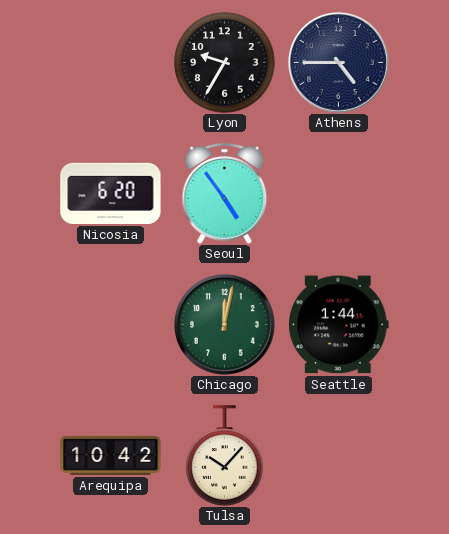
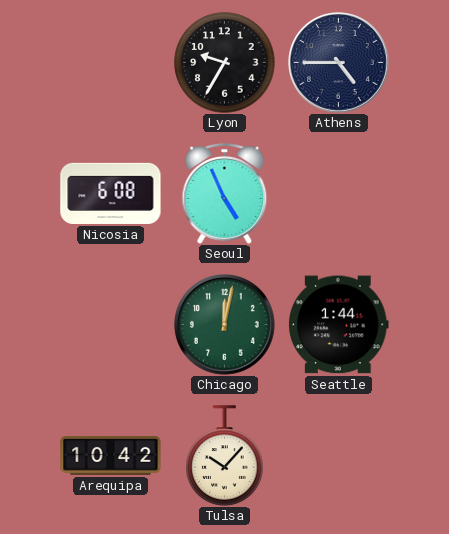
Nicosia: 6:20 -> 6:08 (111, 193)
Seoul: 4:54 -> 4:56 (225, 193)
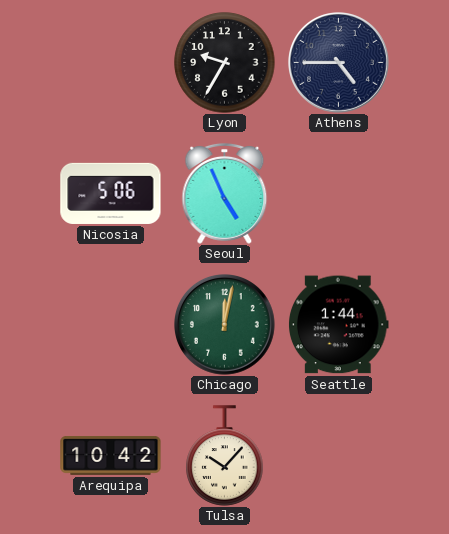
Nicosia: 6:08 -> 5:06 (111, 193)
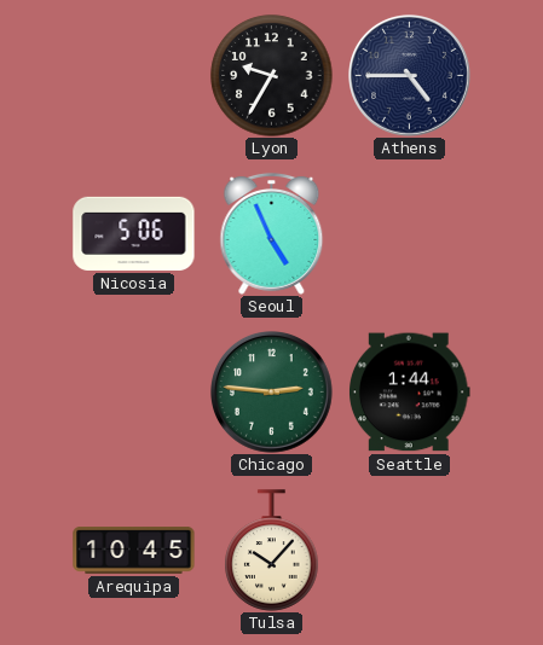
Chicago: 12:02 -> 2:46 (272, 393)
Arequipa: 10:42 -> 10:45 (134, 551)
